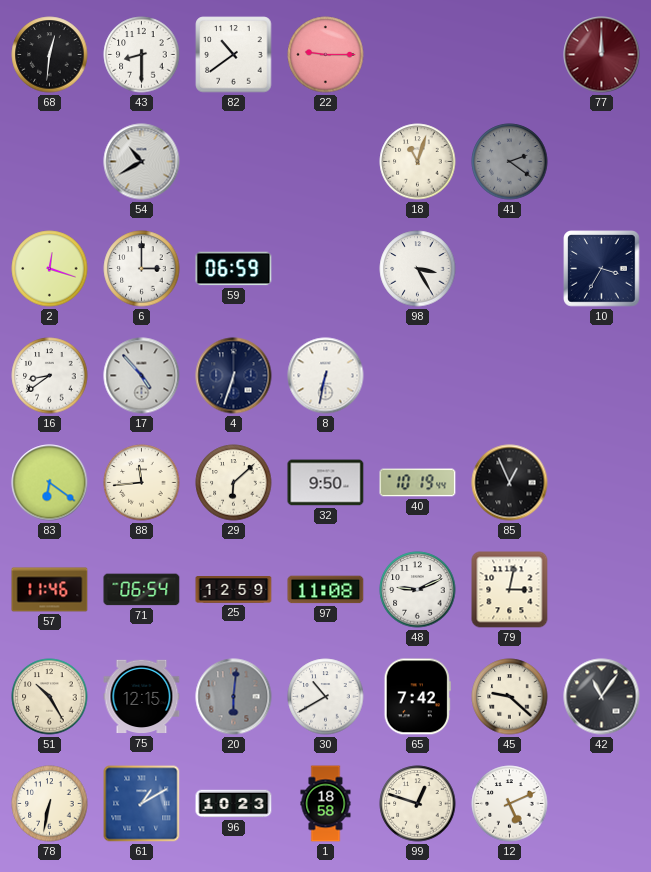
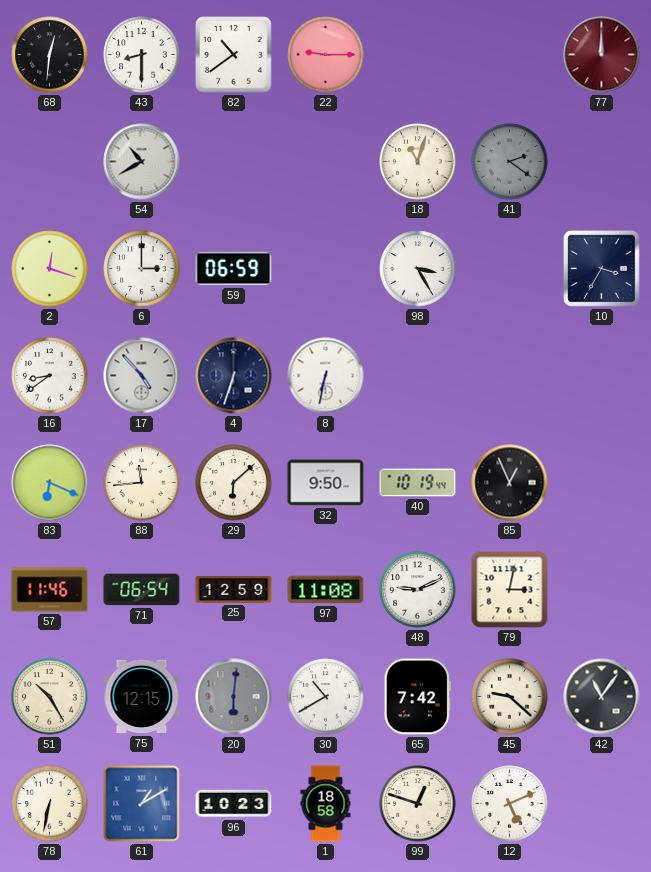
83: 6:21 -> 6:19 (50, 483)
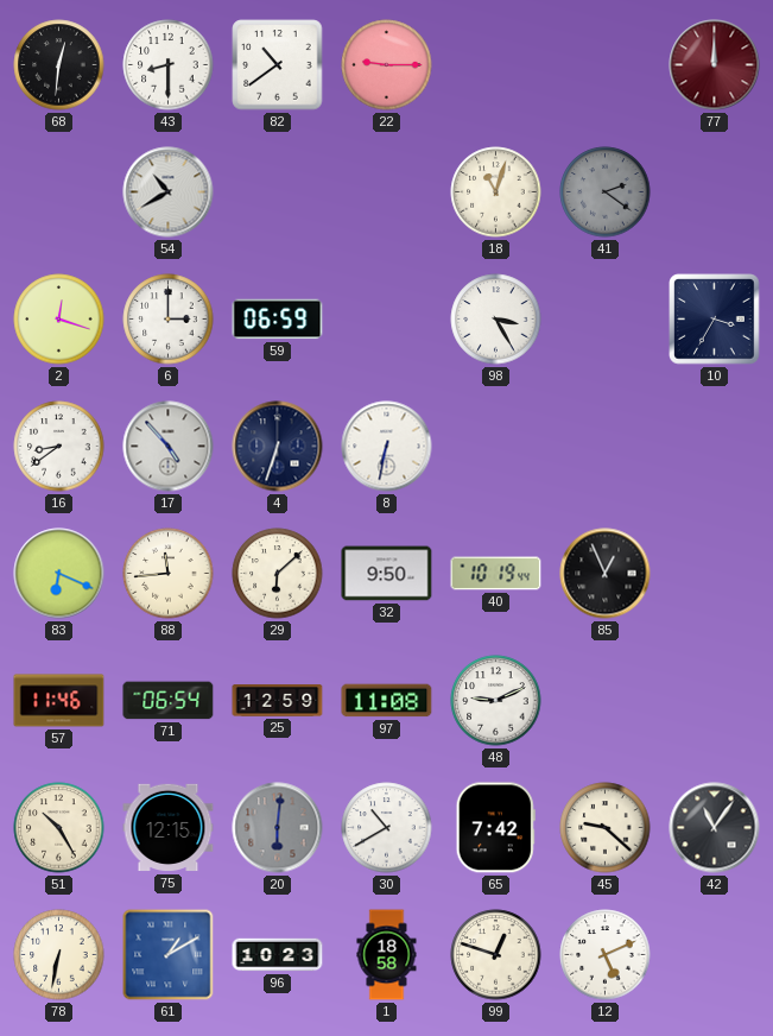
79: 3:02 -> none (510, 590)
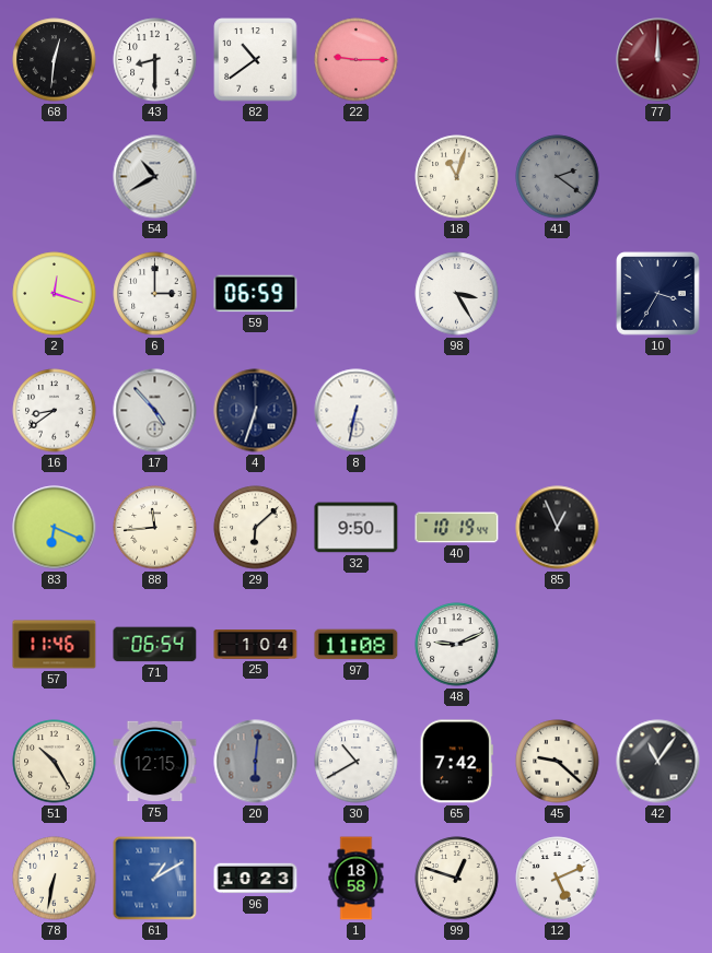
25: 12:59 -> 1:04 (256, 645)
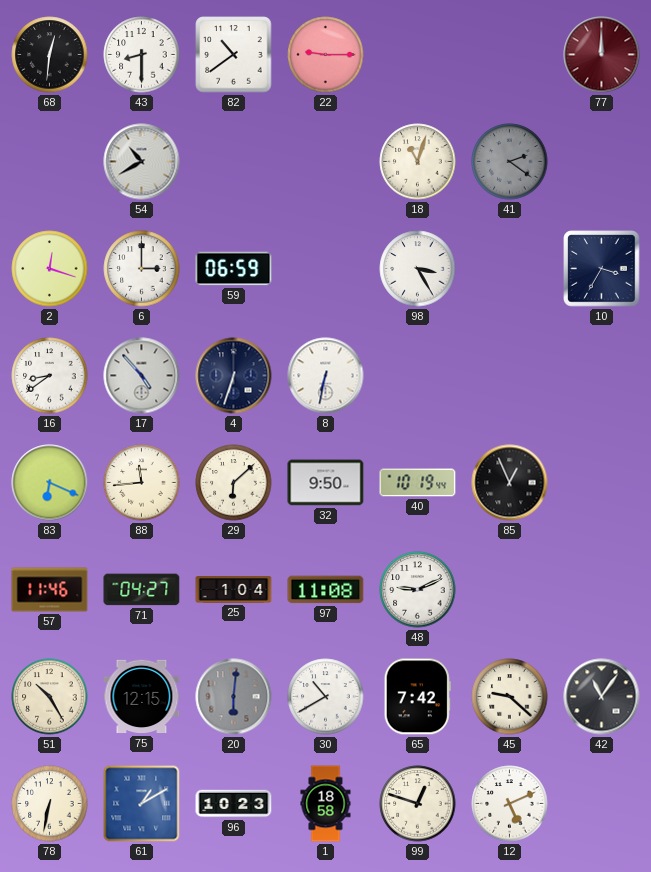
71: 06:54 -> 04:27 (142, 590)
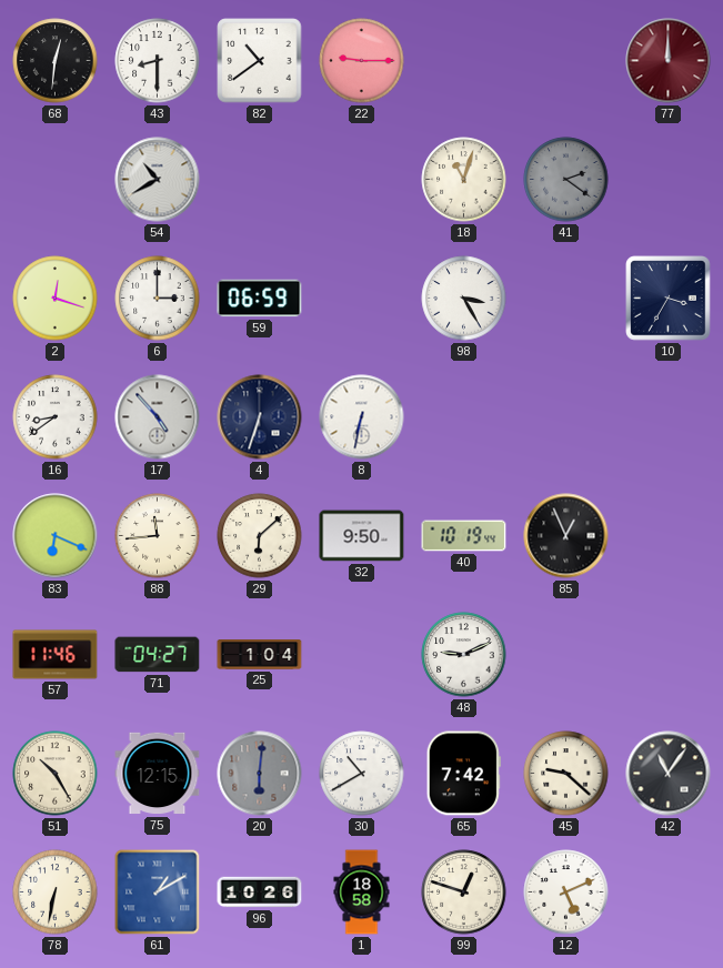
97: 11:08 -> none (326, 590)
96: 10:23 -> 10:26 (260, 893)
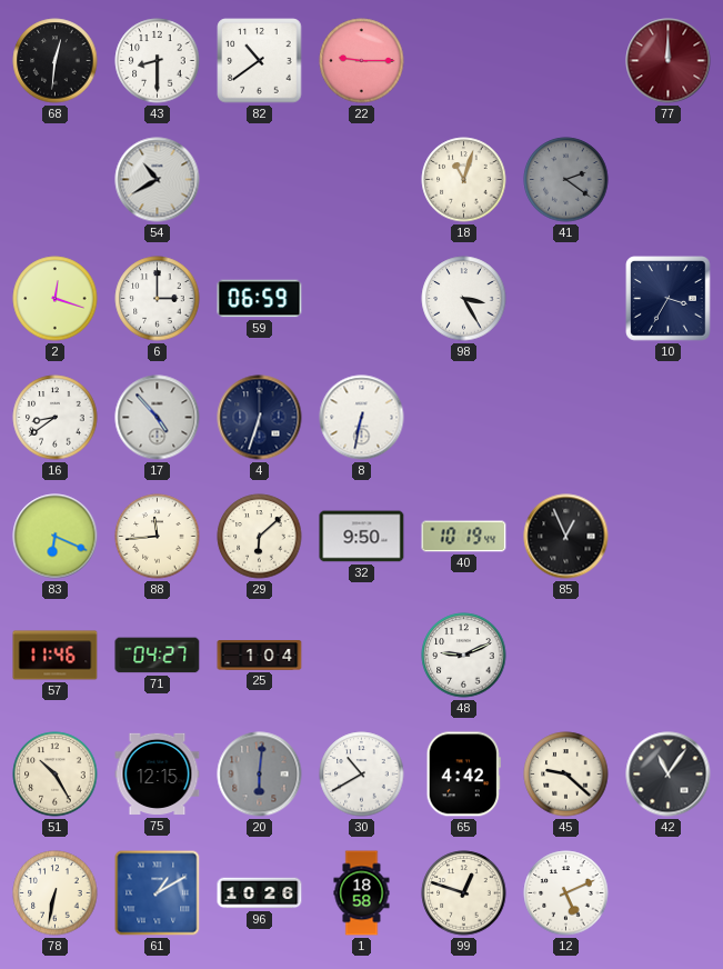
65: 7:42 -> 4:42 (463, 775)
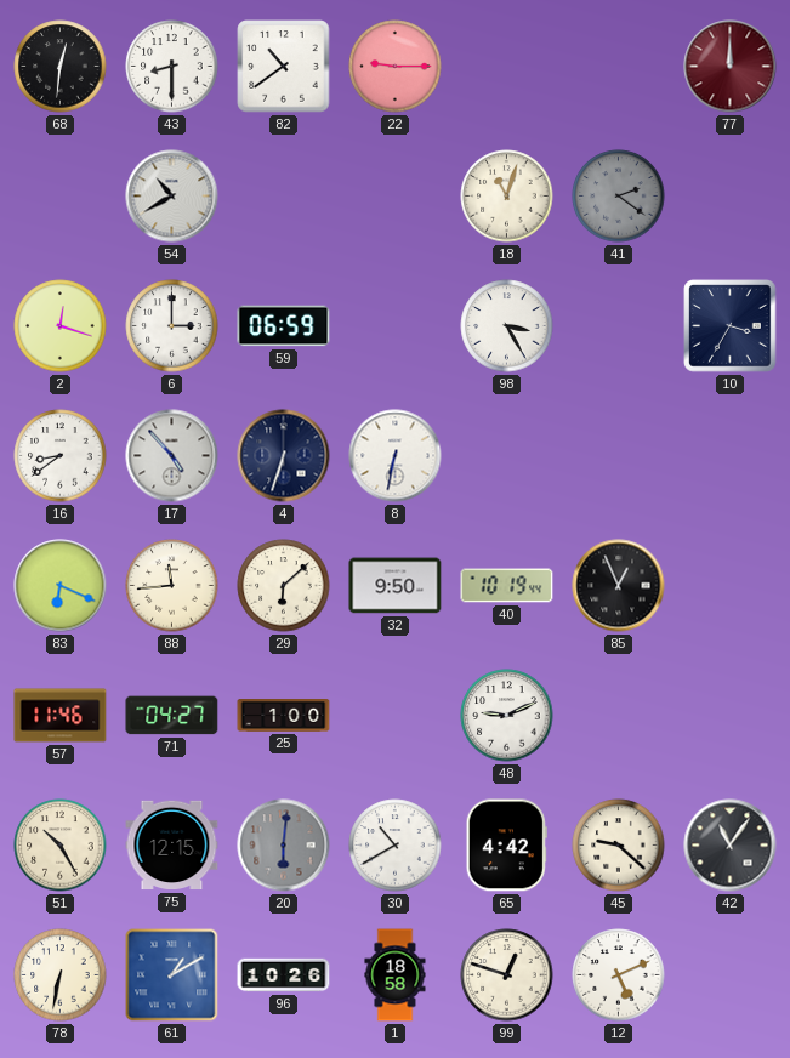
25: 1:04 -> 1:00 (284, 716)
